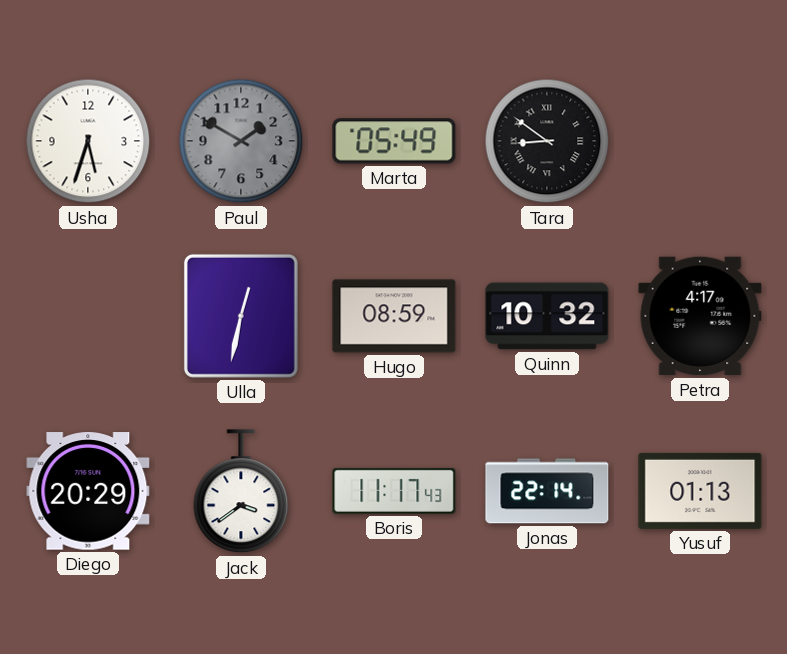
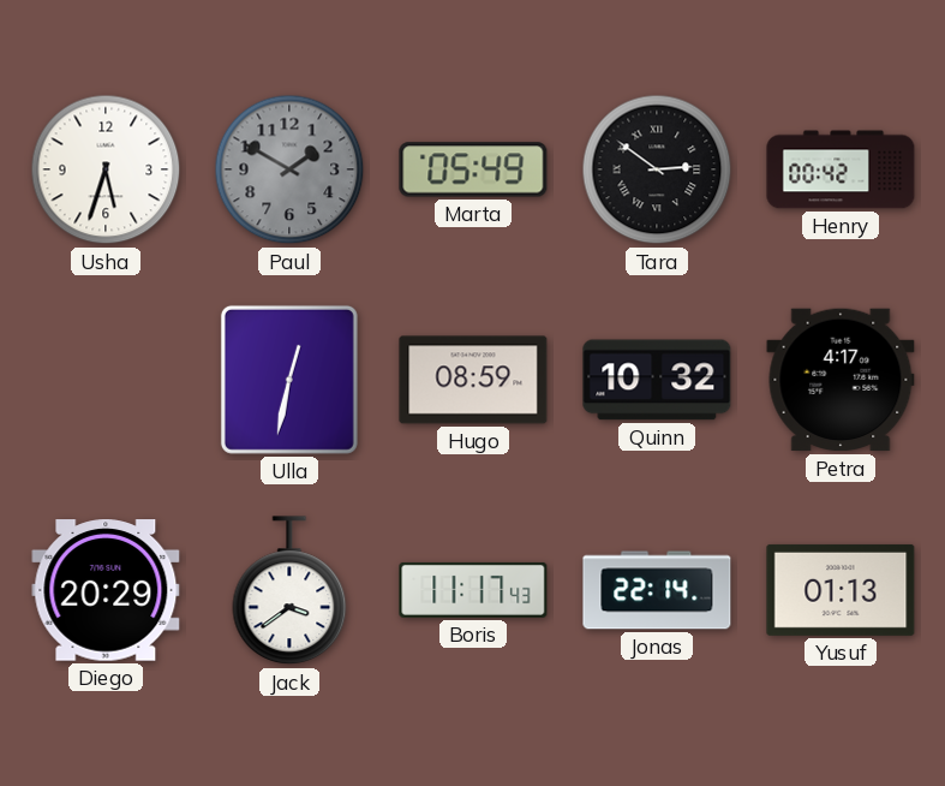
Tara: 8:51 -> 2:51 (657, 169)
Henry: none -> 00:42 (841, 169)
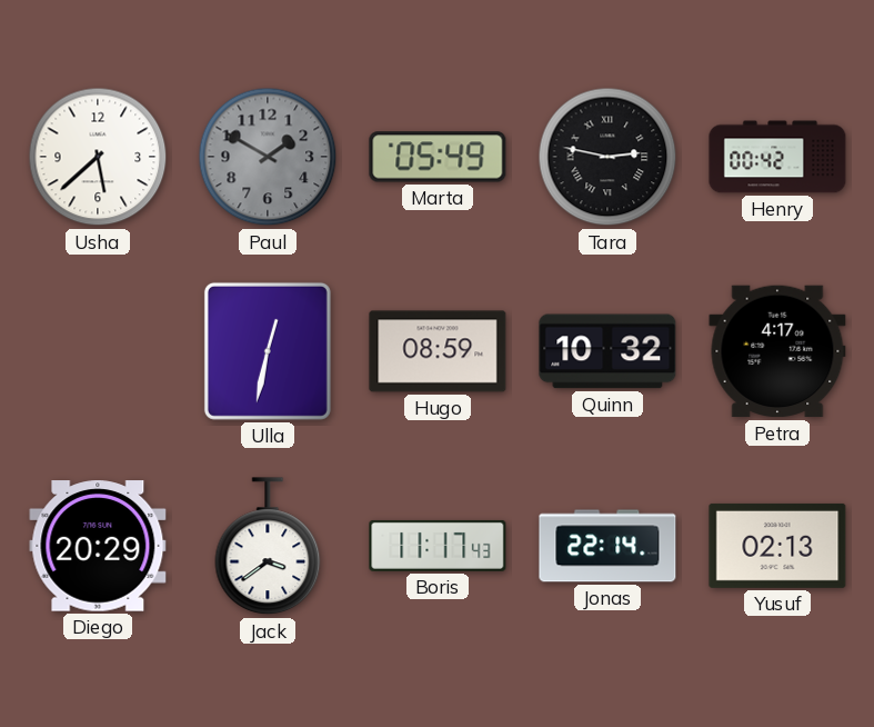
Usha: 5:33 -> 5:38 (98, 157)
Tara: 2:51 -> 2:47 (607, 157)
Yusuf: 01:13 -> 02:13 (777, 546)
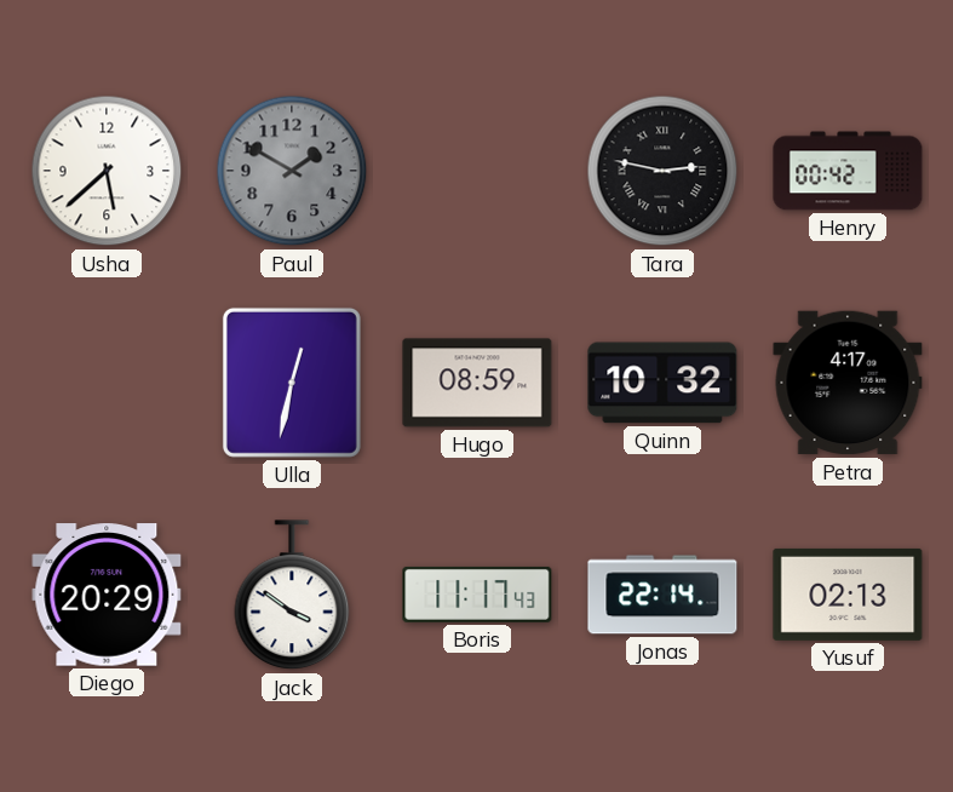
Marta: 05:49 -> none (438, 157)
Jack: 3:39 -> 3:51 (292, 596)
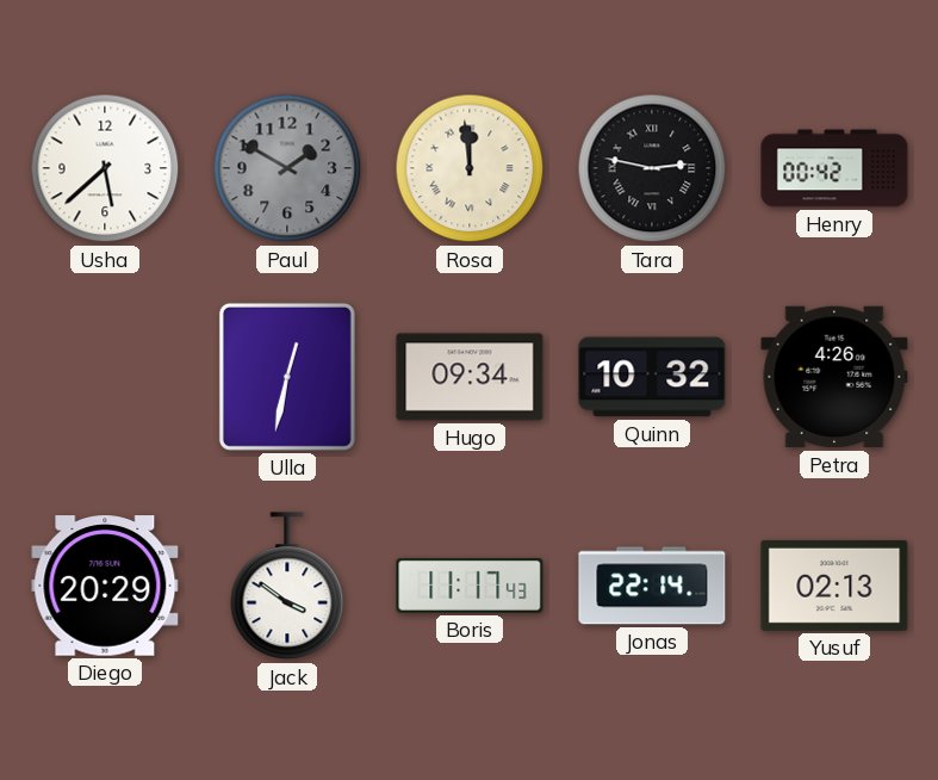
Rosa: none -> 11:59 (470, 168)
Hugo: 08:59 -> 09:34 (470, 377)
Petra: 4:17 -> 4:26 (834, 377)
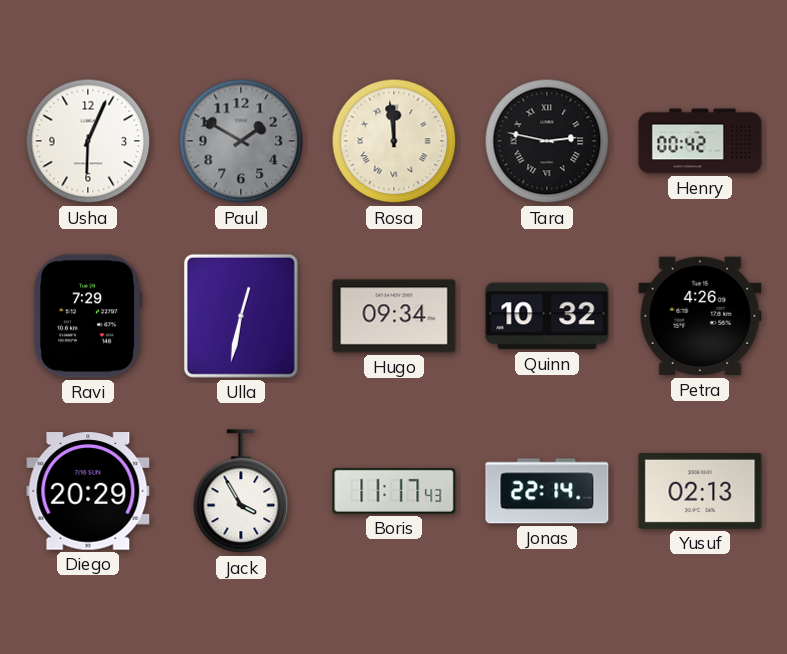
Usha: 5:38 -> 6:04 (88, 141)
Ravi: none -> 7:29 (88, 316)
Jack: 3:51 -> 3:55 (241, 492)
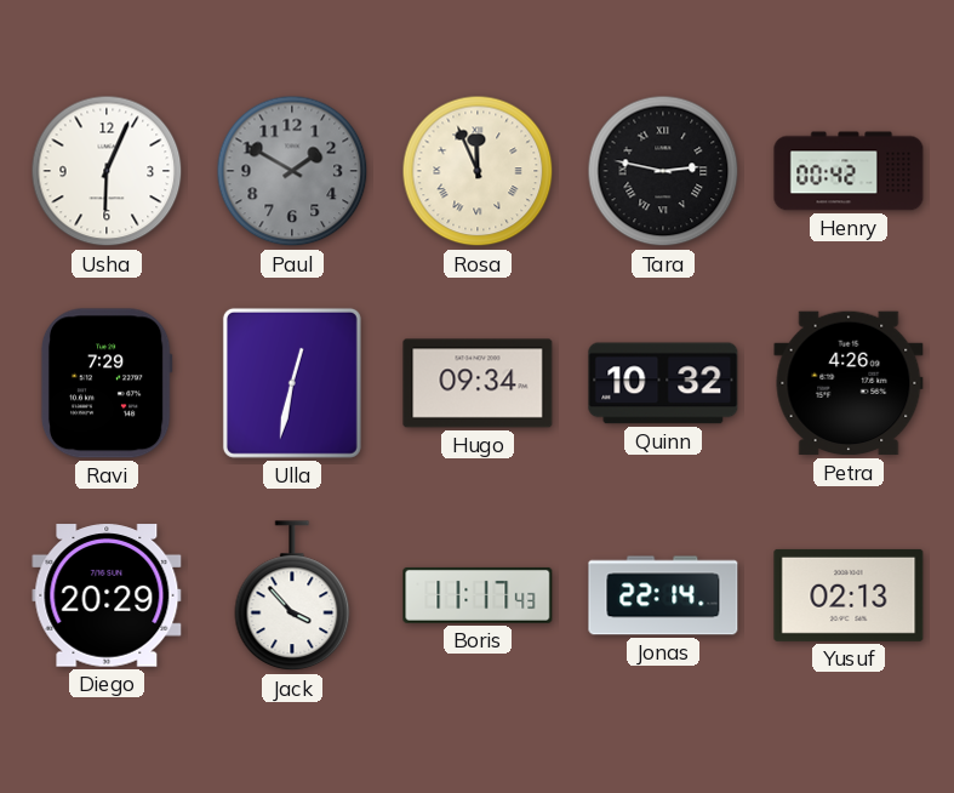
Rosa: 11:59 -> 11:56 (478, 171)
Jack: 3:55 -> 3:53 (292, 597)
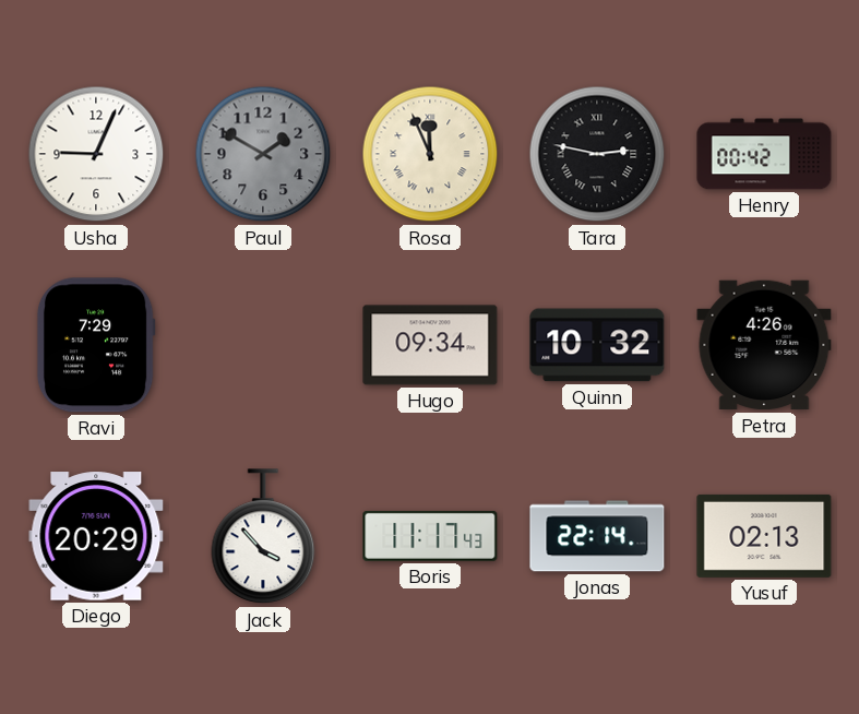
Usha: 6:04 -> 9:04 (96, 154)
Ulla: 12:32 -> none (292, 383)
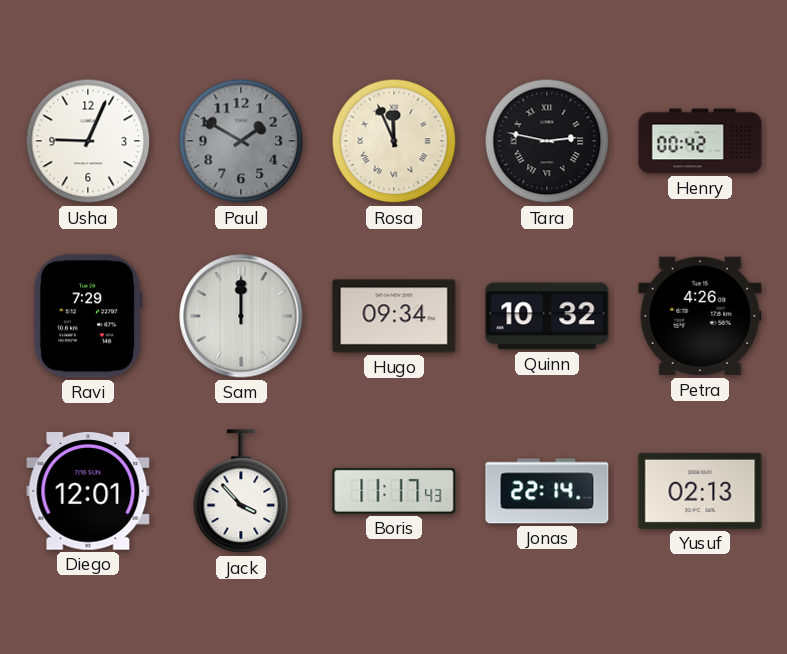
Sam: none -> 12:00 (241, 316)
Diego: 20:29 -> 12:01 (88, 491)
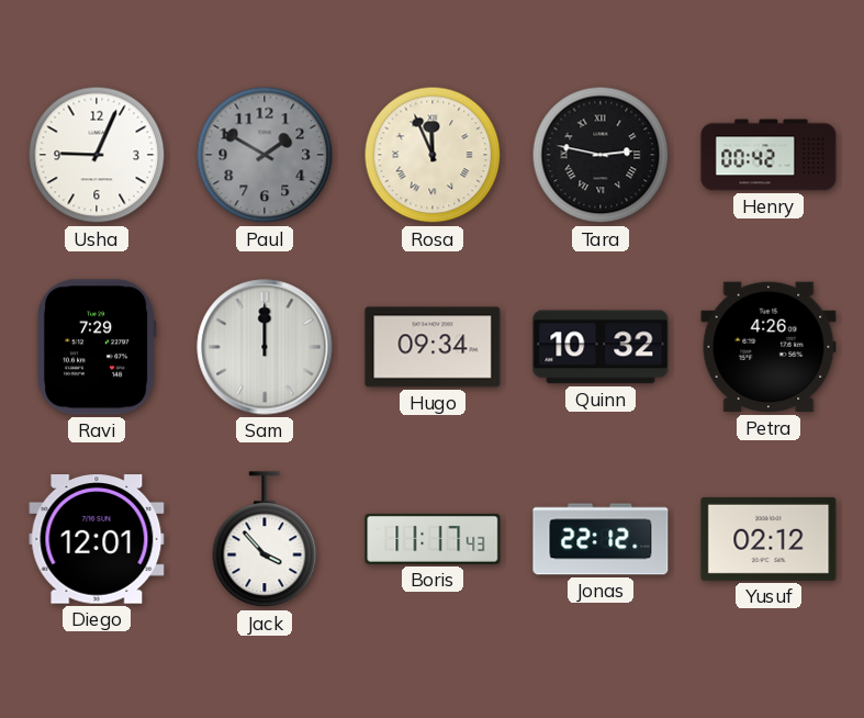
Jonas: 22:14 -> 22:12 (601, 539)
Yusuf: 02:13 -> 02:12 (768, 539)
